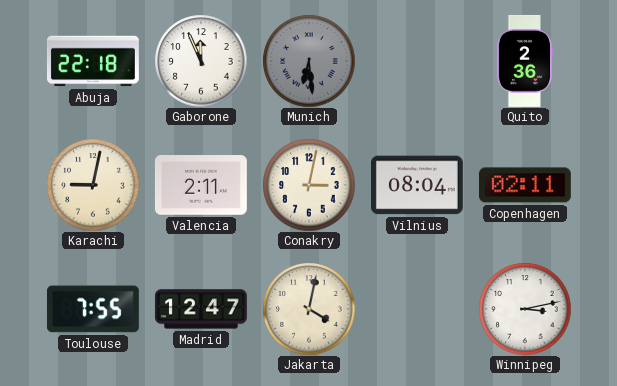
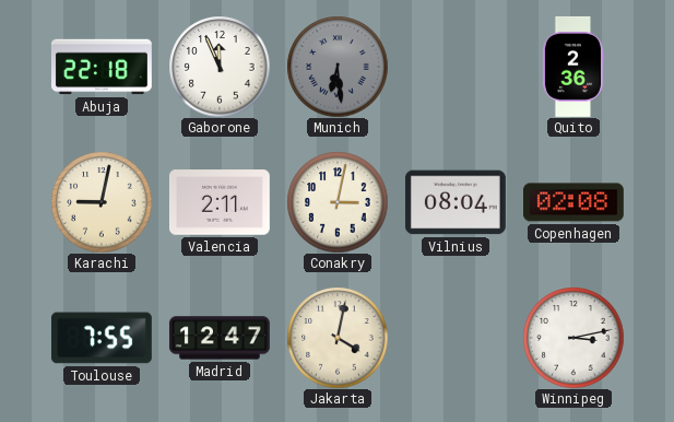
Copenhagen: 02:11 -> 02:08 (574, 202)
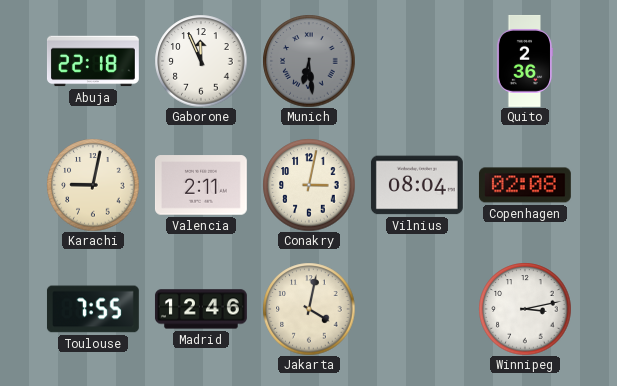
Madrid: 12:47 -> 12:46 (201, 309)
